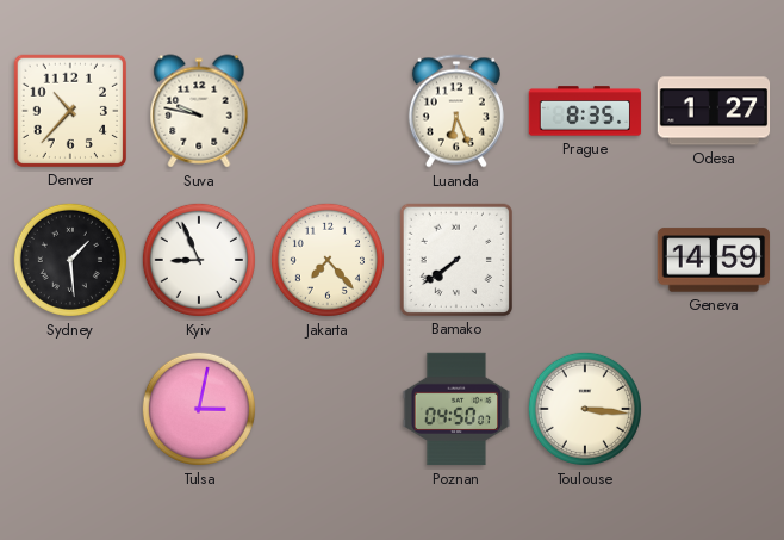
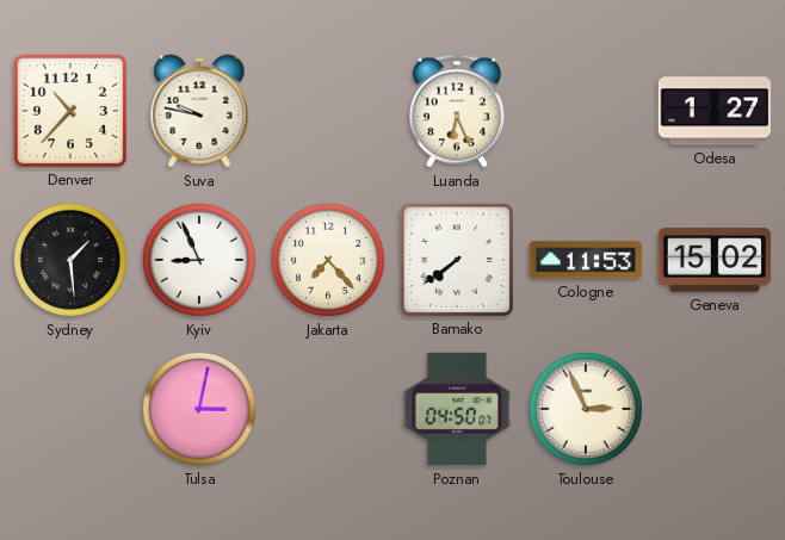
Prague: 8:35 -> none (585, 111)
Cologne: none -> 11:53 (586, 260)
Geneva: 14:59 -> 15:02 (715, 260)
Toulouse: 3:16 -> 2:56 (586, 409)
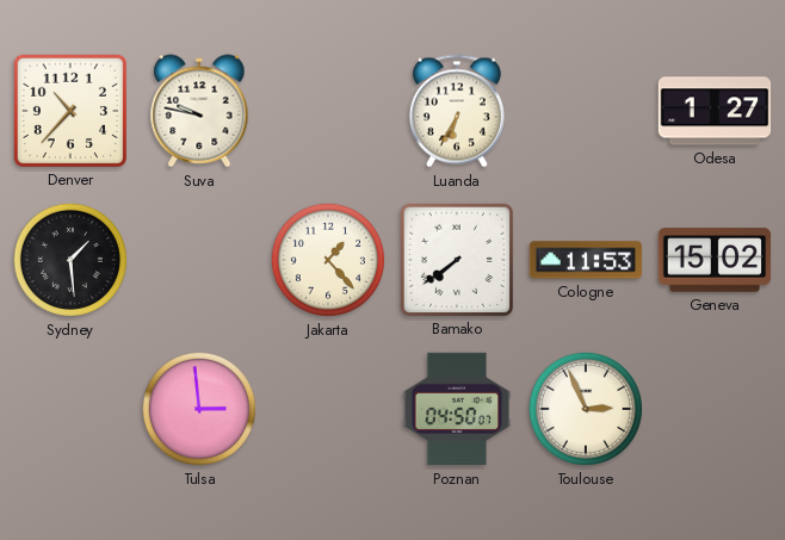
Luanda: 6:26 -> 6:35 (457, 111)
Kyiv: 8:56 -> none (199, 260)
Jakarta: 7:23 -> 1:23 (328, 260)
Tulsa: 3:02 -> 2:59 (199, 409)
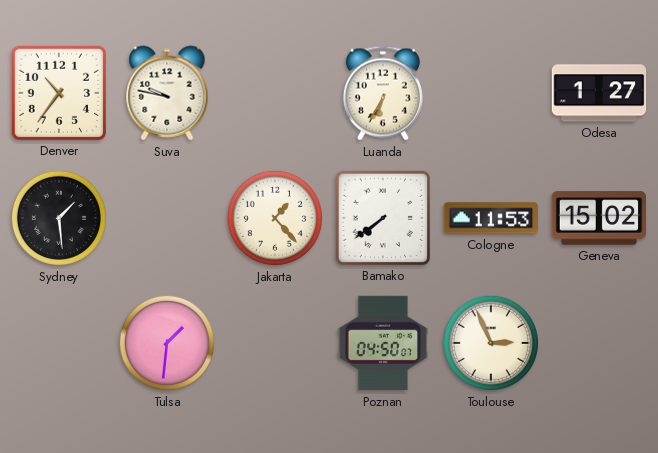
Denver: 10:37 -> 10:36 (58, 92)
Tulsa: 2:59 -> 1:31 (167, 343)
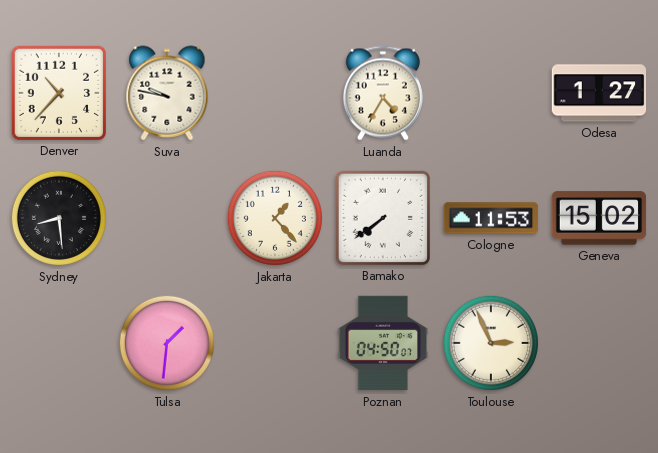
Denver: 10:36 -> 10:37 (58, 92)
Luanda: 6:35 -> 4:35 (383, 93)
Sydney: 1:29 -> 8:29 (59, 218)
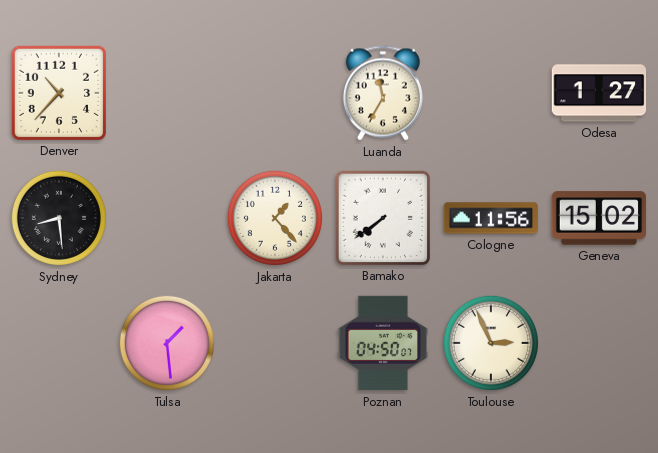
Suva: 9:47 -> none (167, 93)
Luanda: 4:35 -> 11:35 (383, 93)
Cologne: 11:53 -> 11:56 (491, 218)
Tulsa: 1:31 -> 1:29 (167, 343)
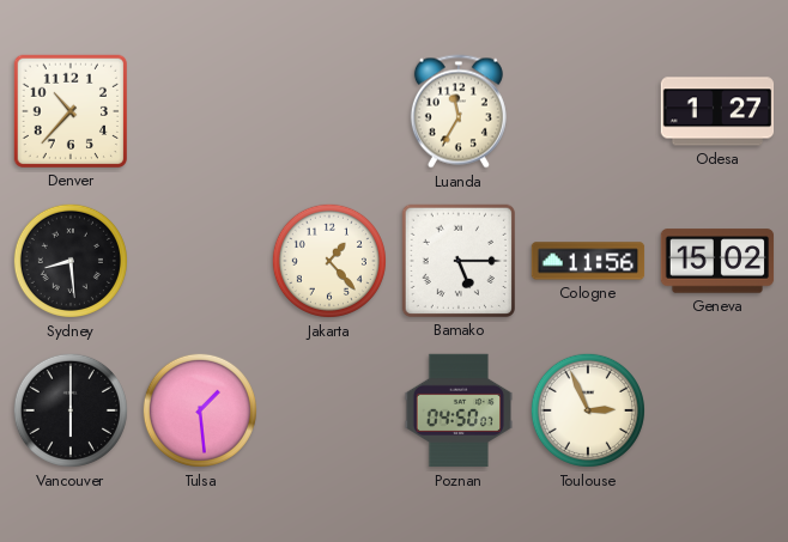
Bamako: 7:39 -> 5:15 (457, 260)
Vancouver: none -> 6:00 (71, 410)
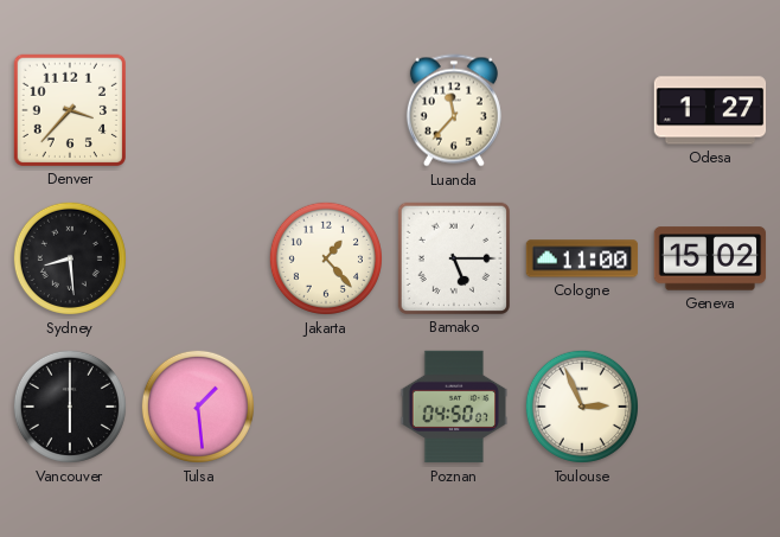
Denver: 10:37 -> 3:37 (69, 109)
Luanda: 11:35 -> 11:37 (454, 110)
Cologne: 11:56 -> 11:00 (582, 258)
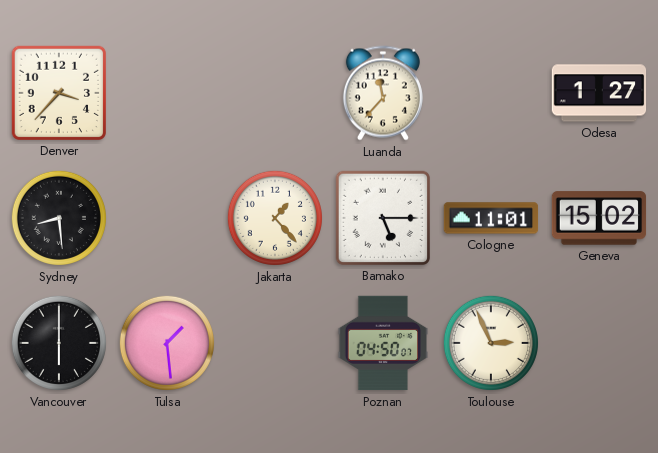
Cologne: 11:00 -> 11:01 (491, 218)
